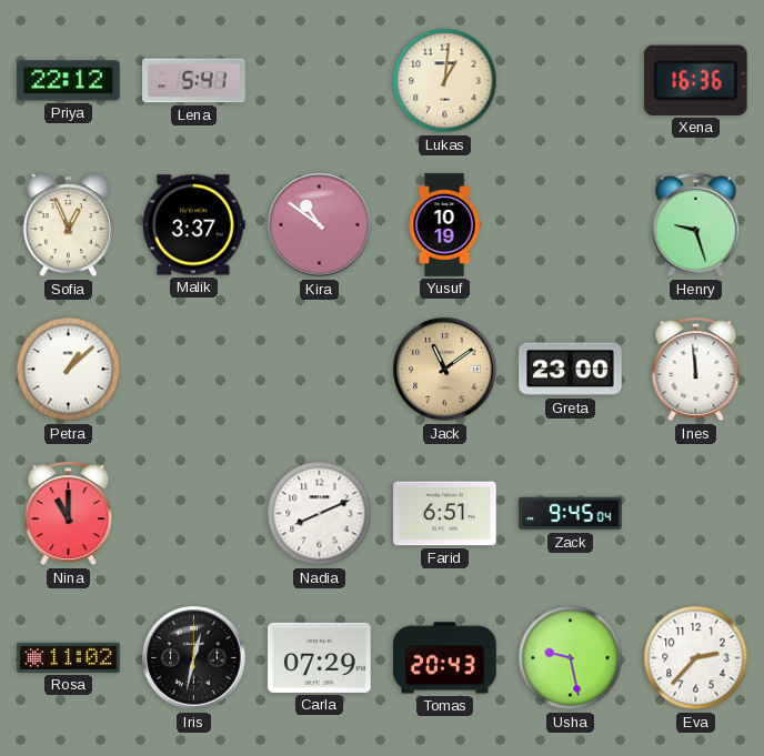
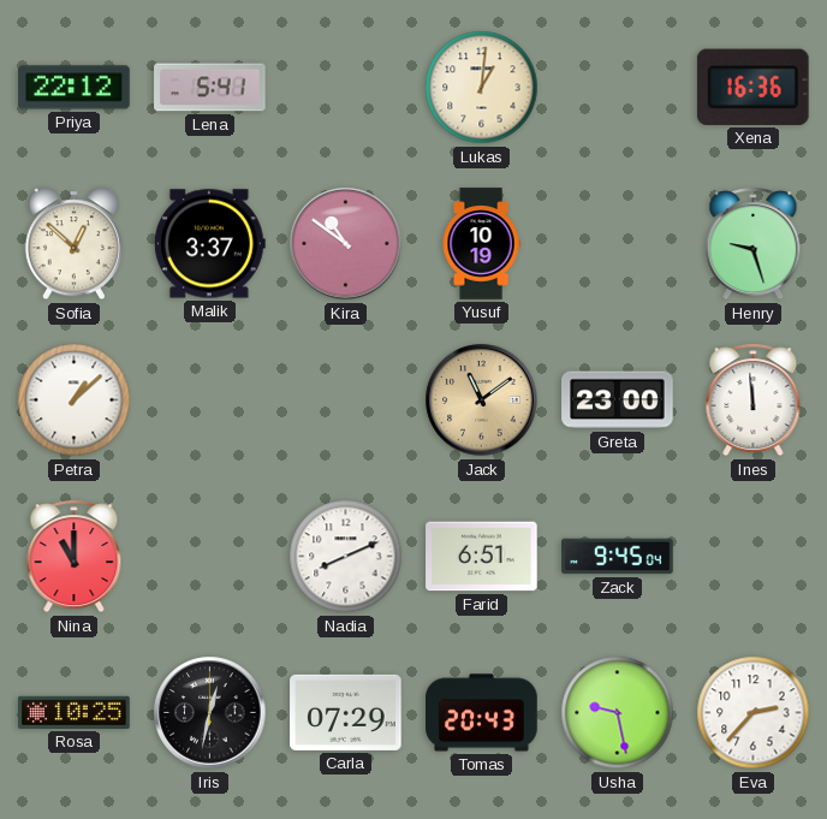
Sofia: 12:56 -> 12:52 (73, 244)
Rosa: 11:02 -> 10:25 (75, 712)
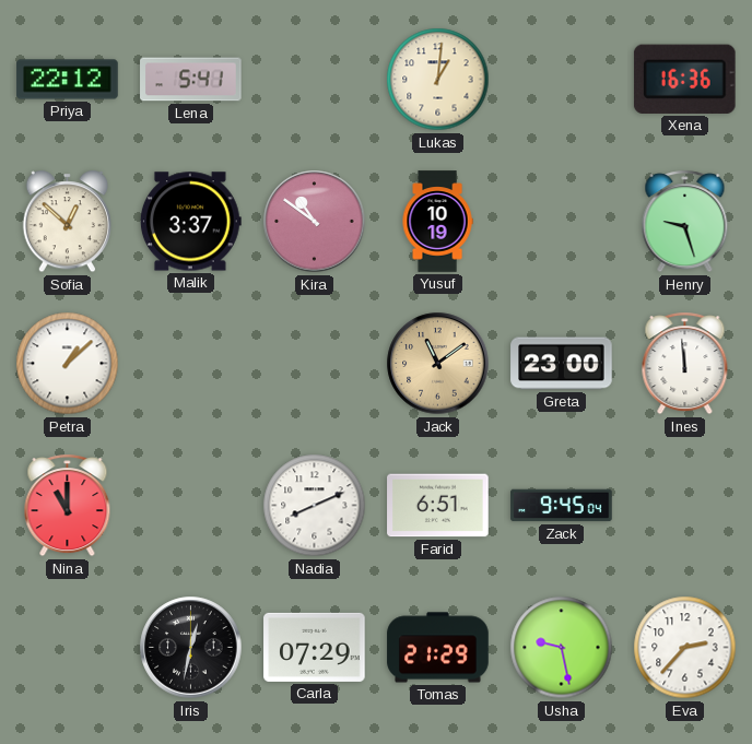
Rosa: 10:25 -> none (75, 712)
Tomas: 20:43 -> 21:29 (438, 648)
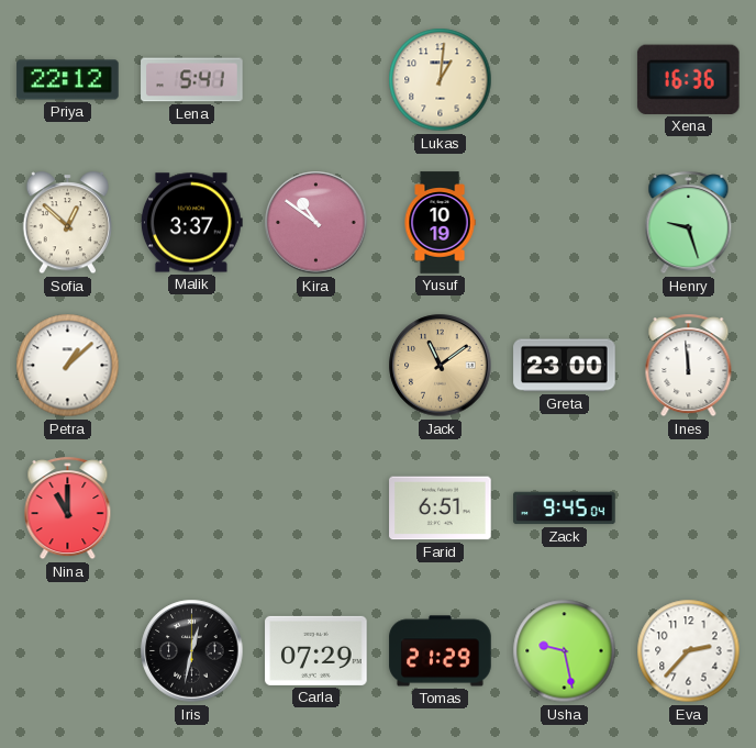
Nadia: 8:11 -> none (315, 506)
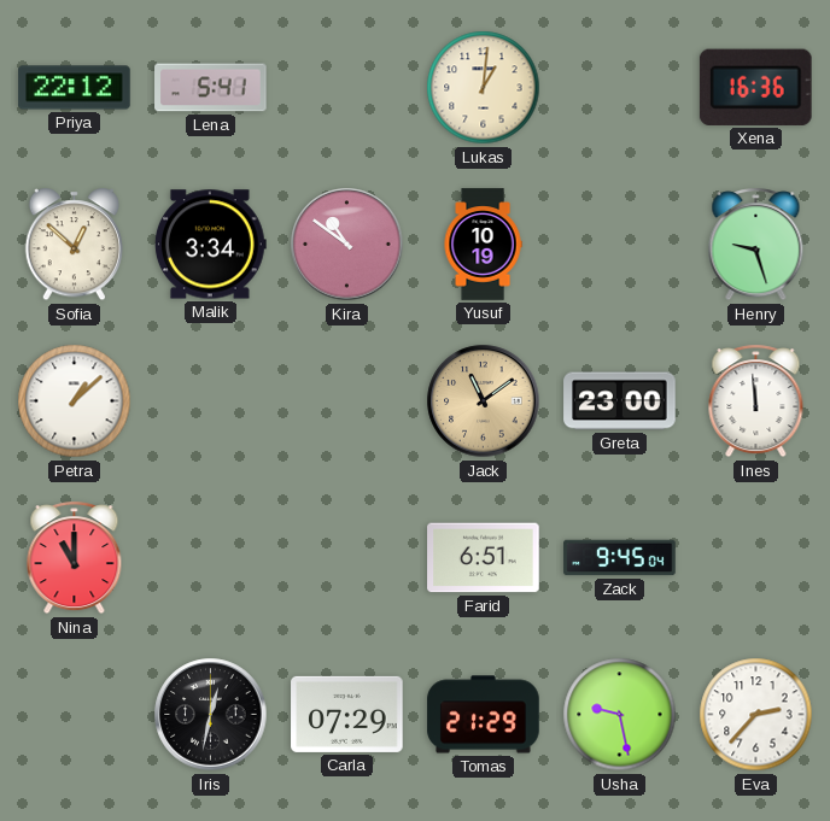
Malik: 3:37 -> 3:34 (210, 245)
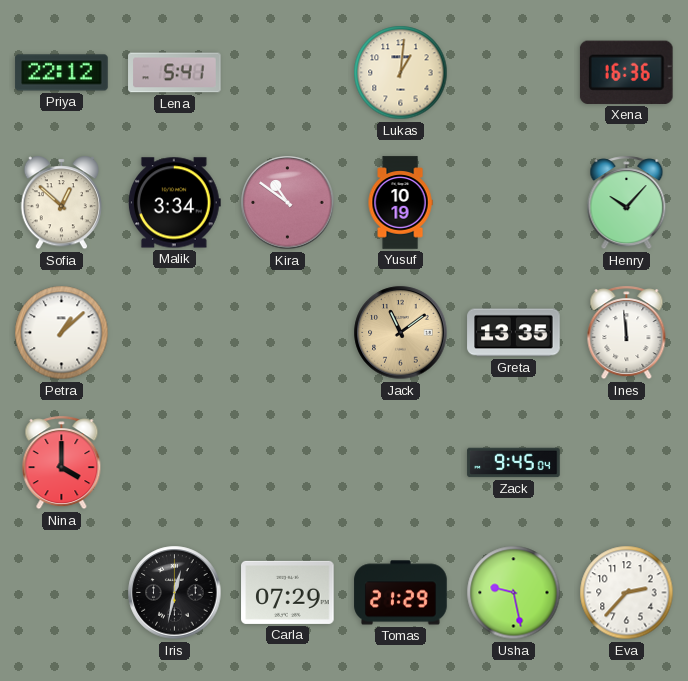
Henry: 9:27 -> 10:07 (627, 203)
Greta: 23:00 -> 13:35 (514, 333)
Nina: 11:00 -> 4:00 (62, 463)
Farid: 6:51 -> none (484, 558)
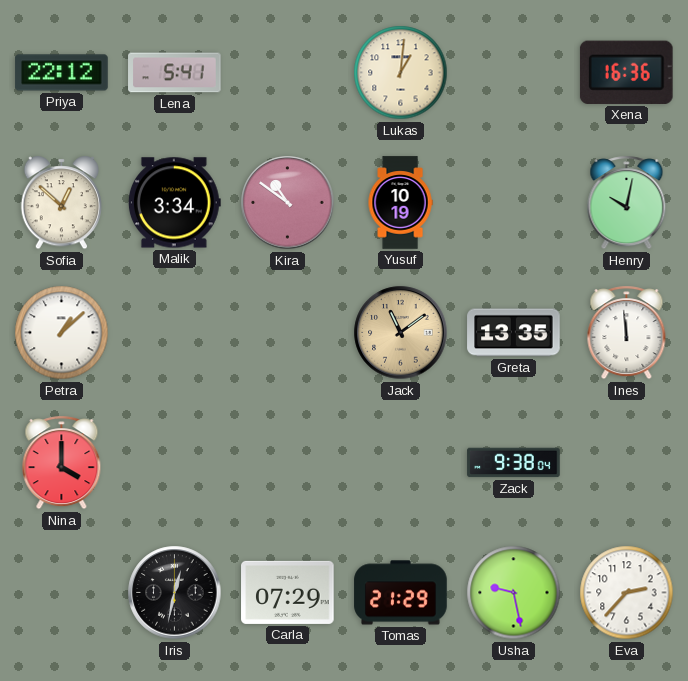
Henry: 10:07 -> 10:02 (627, 203)
Zack: 9:45 -> 9:38 (514, 463)
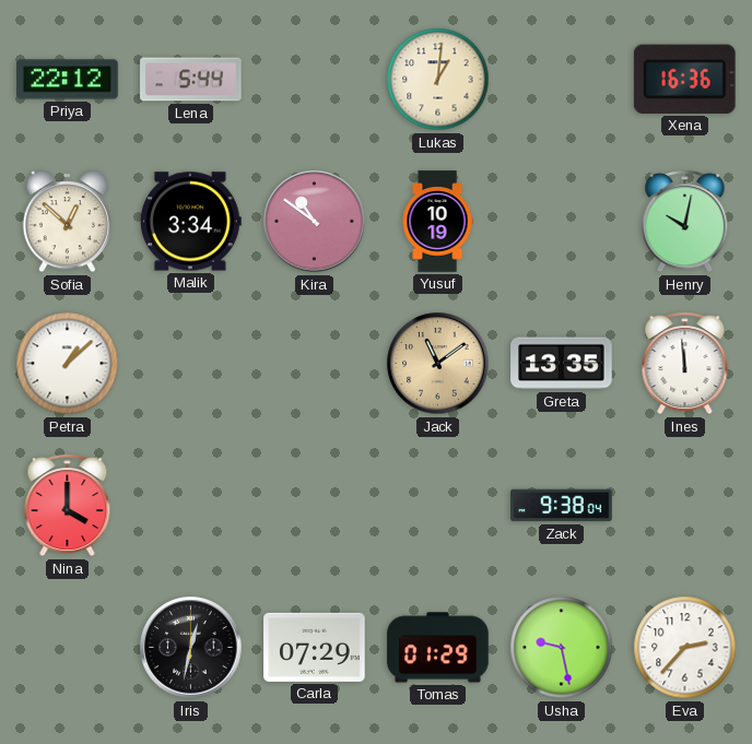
Lena: 5:41 -> 5:44 (191, 80)
Tomas: 21:29 -> 01:29 (438, 648)
